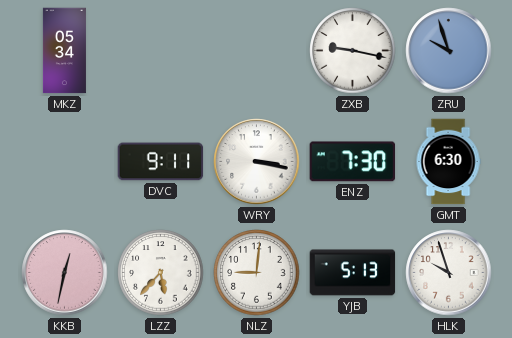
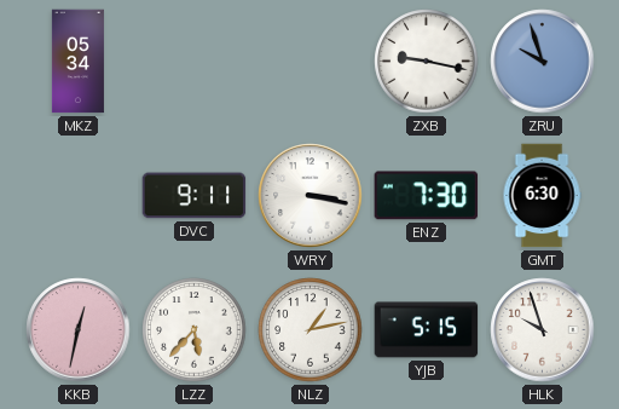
NLZ: 9:01 -> 1:13 (311, 330)
YJB: 5:13 -> 5:15 (427, 330)
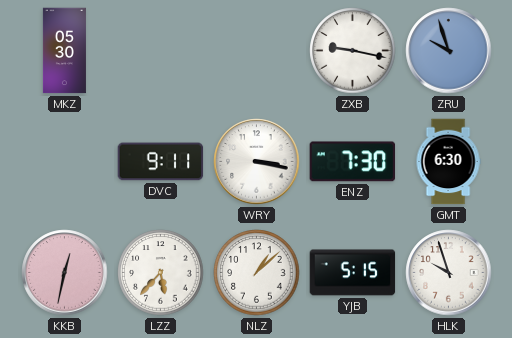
MKZ: 05:34 -> 05:30 (64, 51)
NLZ: 1:13 -> 1:08 (257, 273)
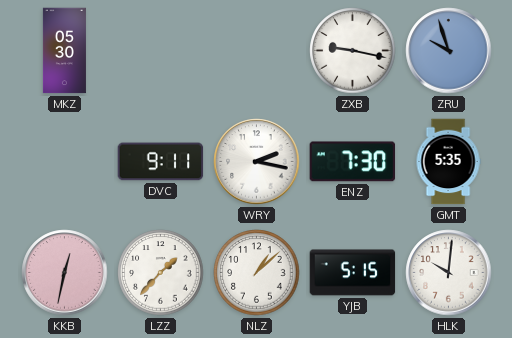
WRY: 3:17 -> 2:17 (257, 162)
GMT: 6:30 -> 5:35 (448, 162)
LZZ: 5:37 -> 1:37 (161, 273)
HLK: 9:57 -> 10:01 (449, 273)
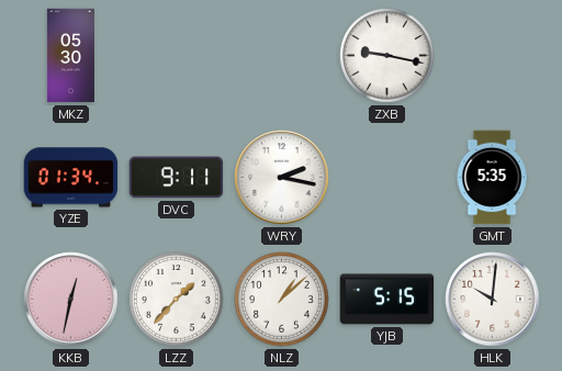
ZRU: 9:57 -> none (449, 51)
YZE: none -> 01:34 (71, 178)
ENZ: 7:30 -> none (353, 162)
